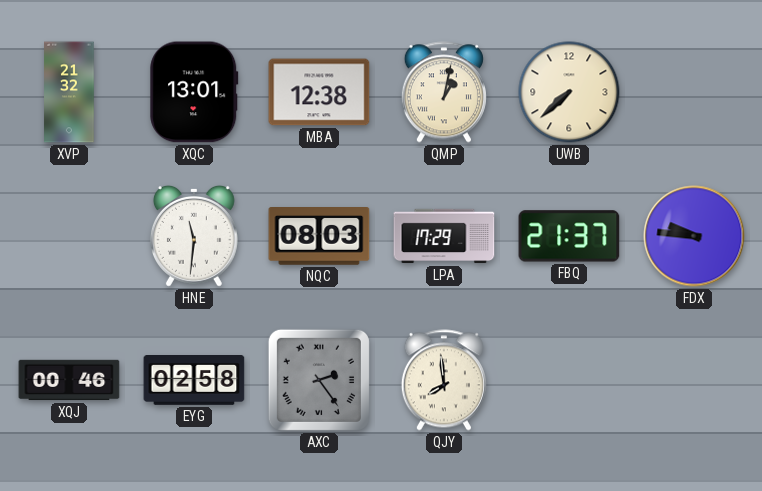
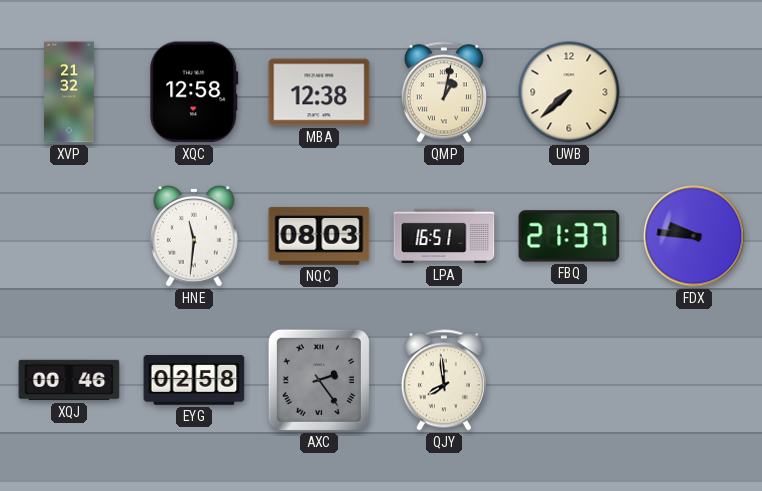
XQC: 13:01 -> 12:58 (194, 92)
LPA: 17:29 -> 16:51 (444, 236)
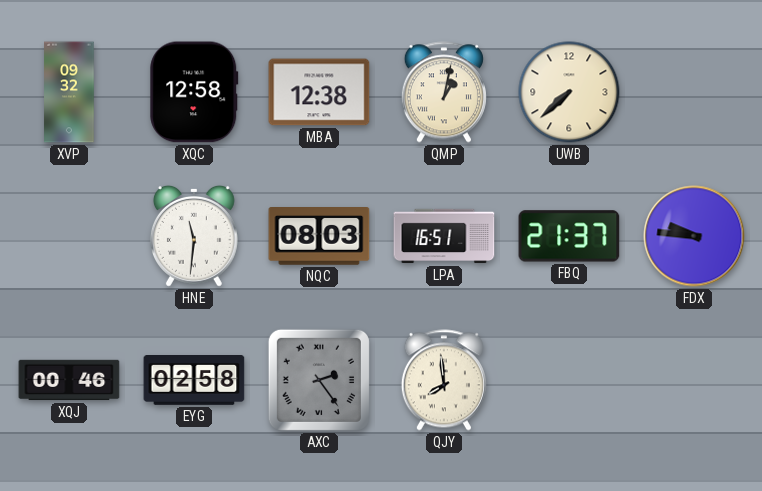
XVP: 21:32 -> 09:32 (69, 92)
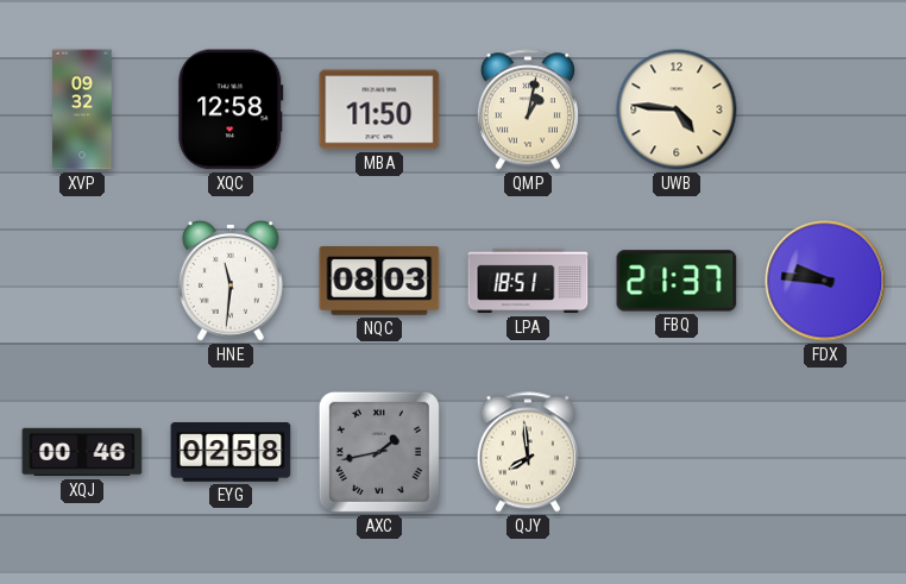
MBA: 12:38 -> 11:50 (379, 109)
UWB: 7:38 -> 4:46 (677, 109)
LPA: 16:51 -> 18:51 (528, 281)
AXC: 2:24 -> 1:43 (379, 452)
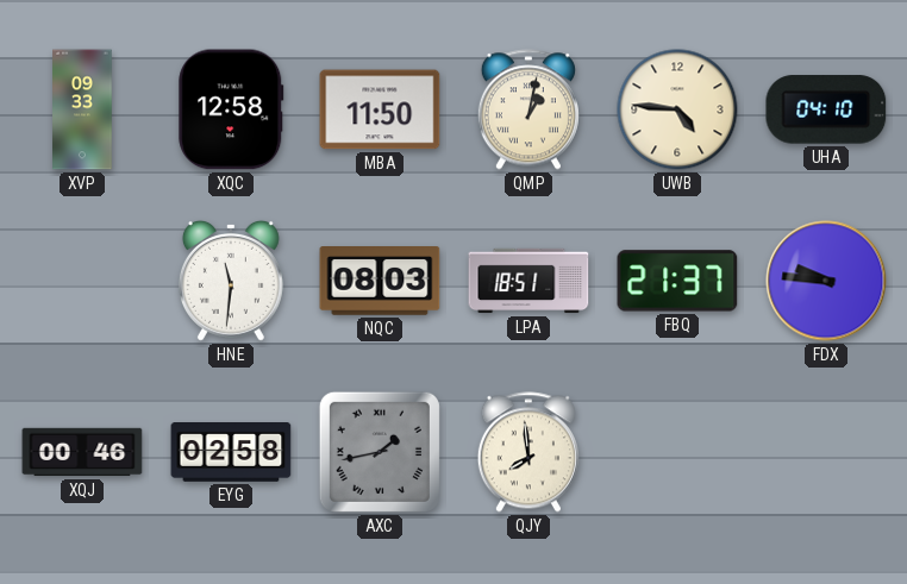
XVP: 09:32 -> 09:33 (82, 109)
UHA: none -> 04:10 (826, 109)
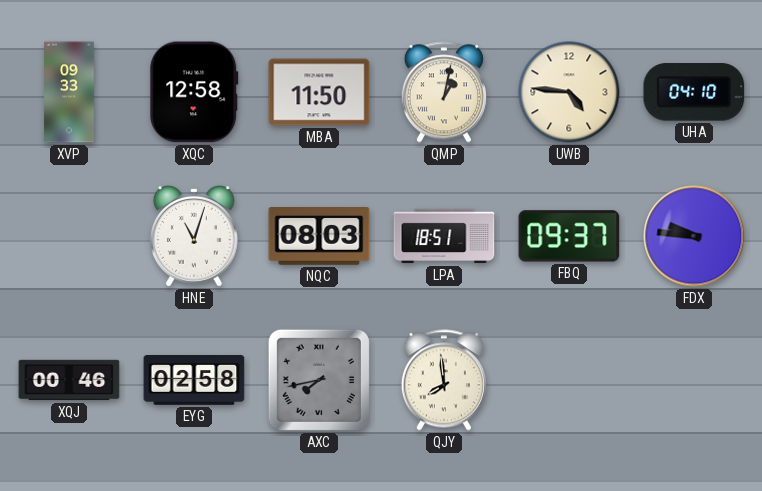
HNE: 11:31 -> 11:03 (194, 236)
FBQ: 21:37 -> 09:37 (569, 236)
AXC: 1:43 -> 7:43 (319, 380)
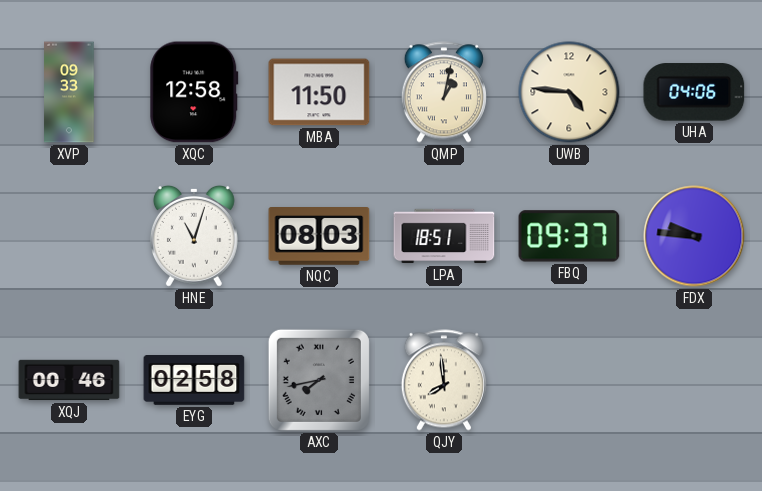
UHA: 04:10 -> 04:06 (694, 92)
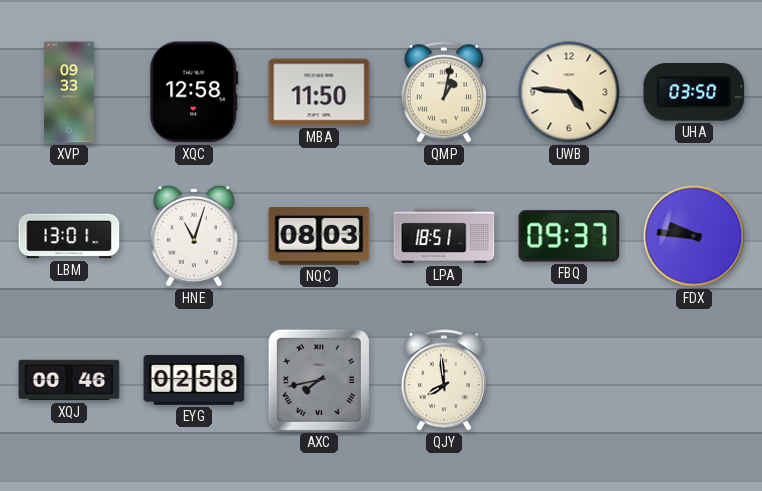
UHA: 04:06 -> 03:50 (694, 92)
LBM: none -> 13:01 (69, 236)
